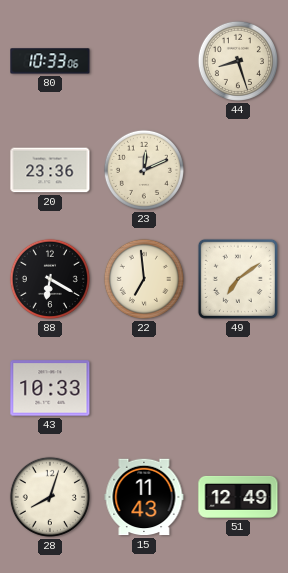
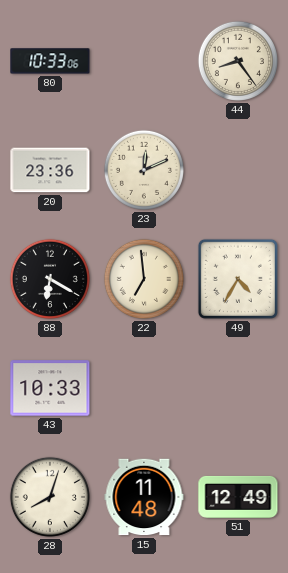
44: 8:27 -> 8:24 (238, 61)
49: 7:09 -> 4:35 (238, 279)
15: 11:43 -> 11:48 (144, 497)
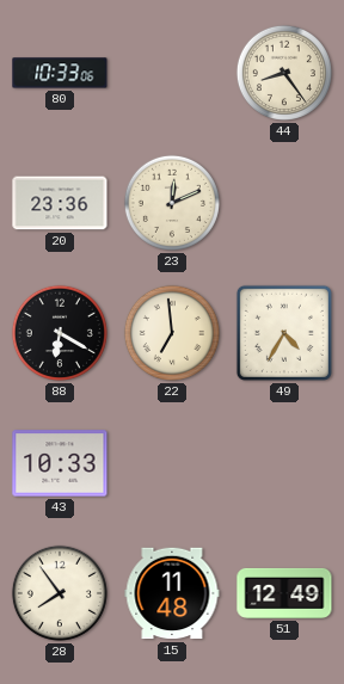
28: 8:03 -> 7:54 (60, 593)
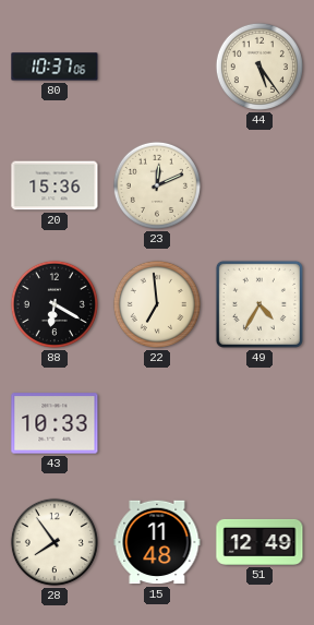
80: 10:33 -> 10:37 (55, 67)
44: 8:24 -> 5:24 (259, 67)
20: 23:36 -> 15:36 (55, 185)
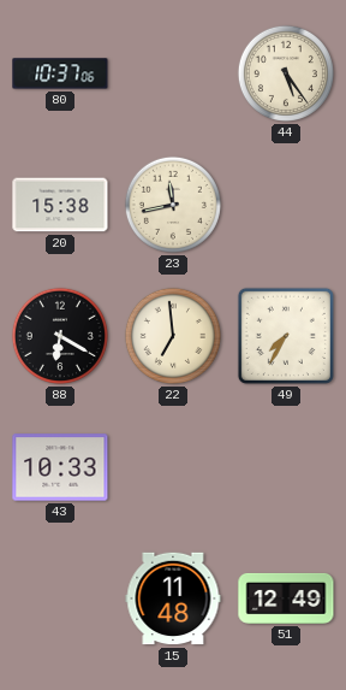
20: 15:36 -> 15:38 (60, 205)
23: 12:11 -> 11:43 (173, 205)
49: 4:35 -> 7:35 (286, 336)
28: 7:54 -> none (55, 542)
